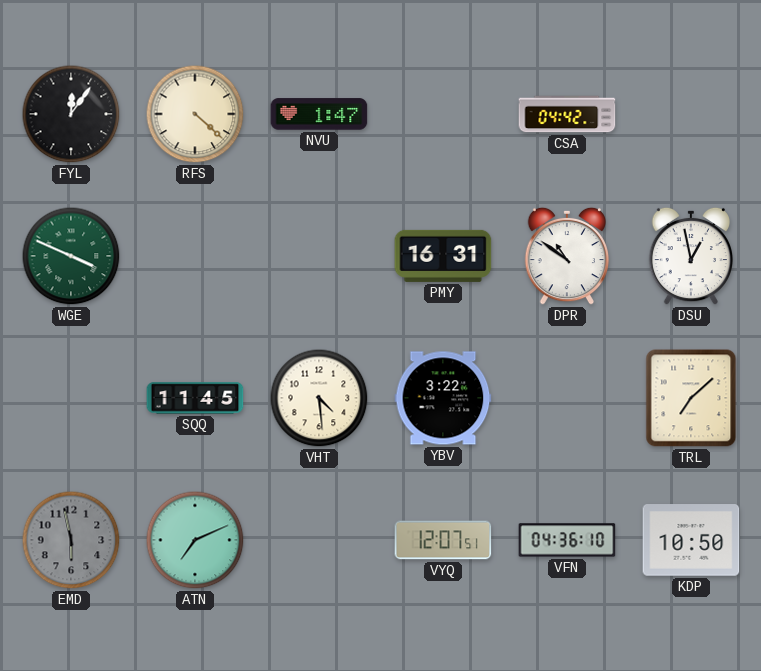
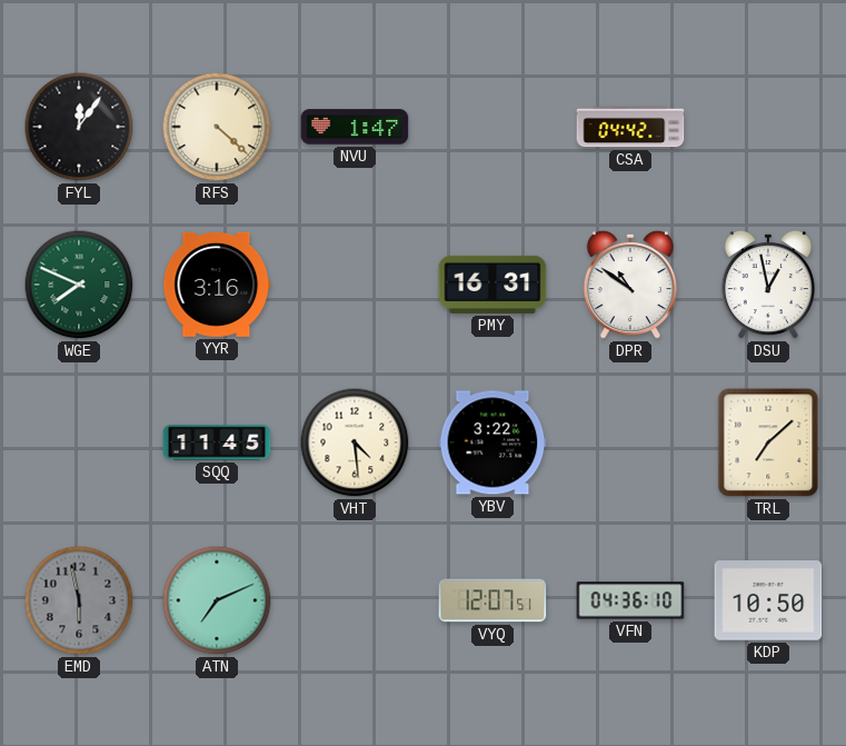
WGE: 3:49 -> 7:49 (79, 285)
YYR: none -> 3:16 (217, 285)
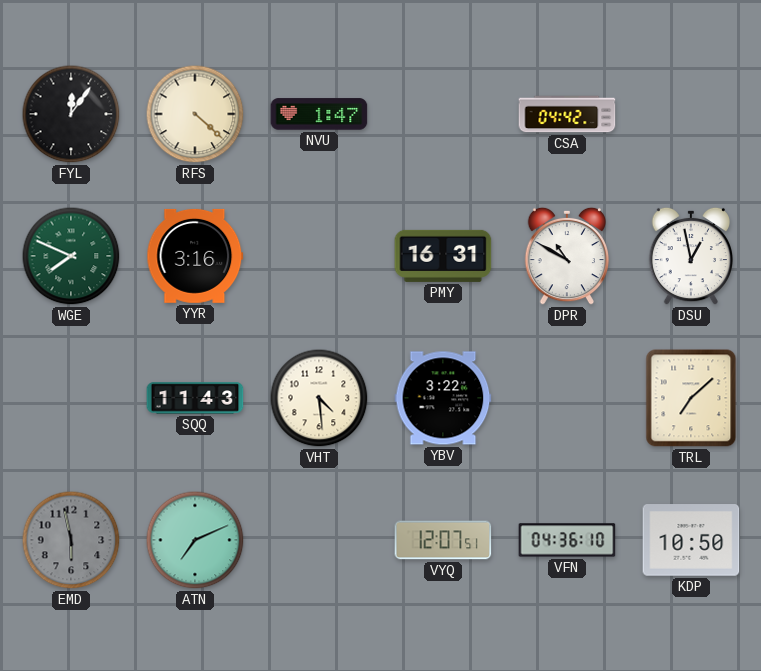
DPR: 10:51 -> 10:50 (566, 256)
SQQ: 11:45 -> 11:43 (195, 398)
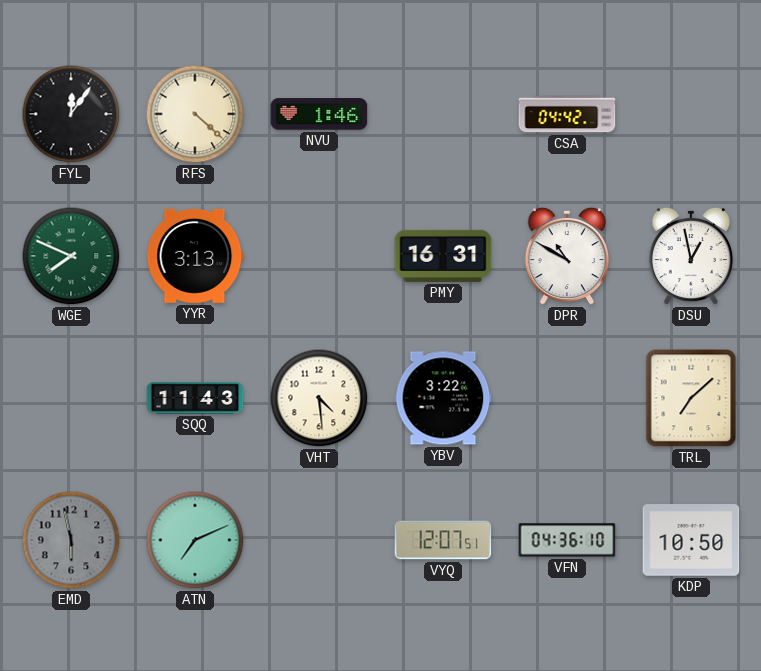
NVU: 1:47 -> 1:46 (319, 114)
YYR: 3:16 -> 3:13 (195, 256)
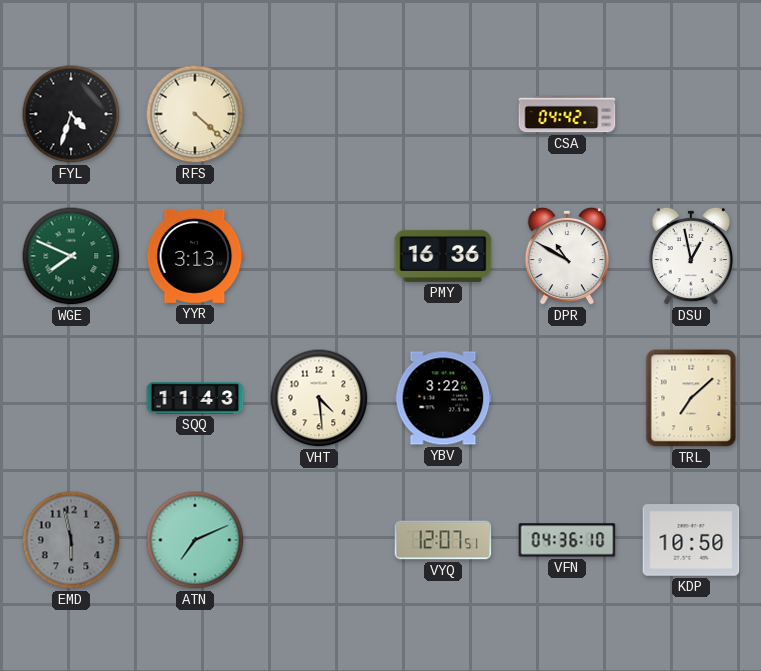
FYL: 12:06 -> 4:33 (71, 114)
NVU: 1:46 -> none (319, 114)
PMY: 16:31 -> 16:36 (443, 256)
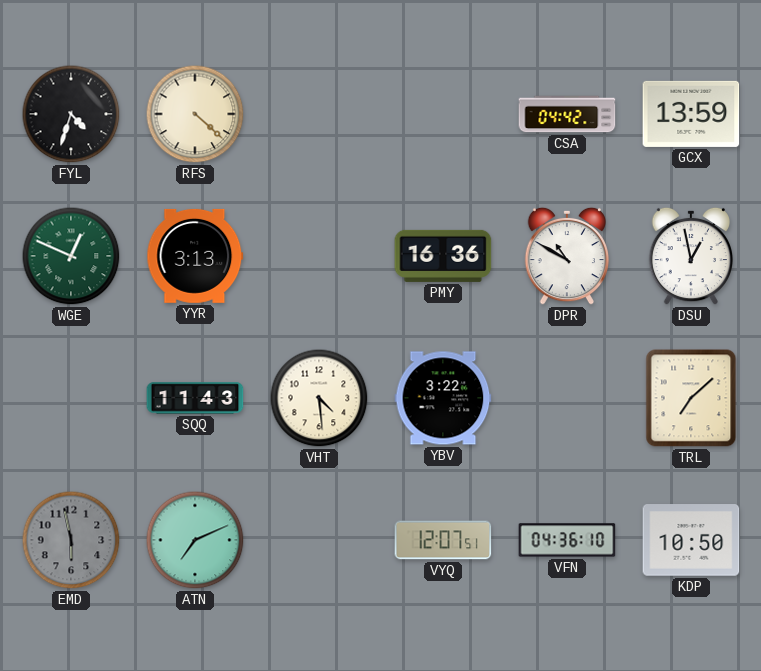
GCX: none -> 13:59 (691, 114)
WGE: 7:49 -> 12:49 (71, 256)
